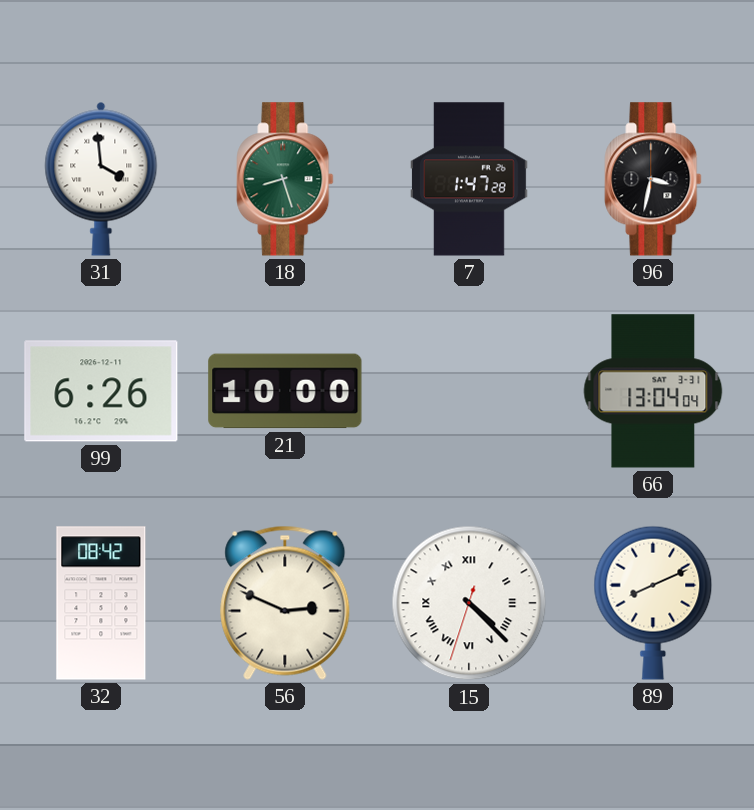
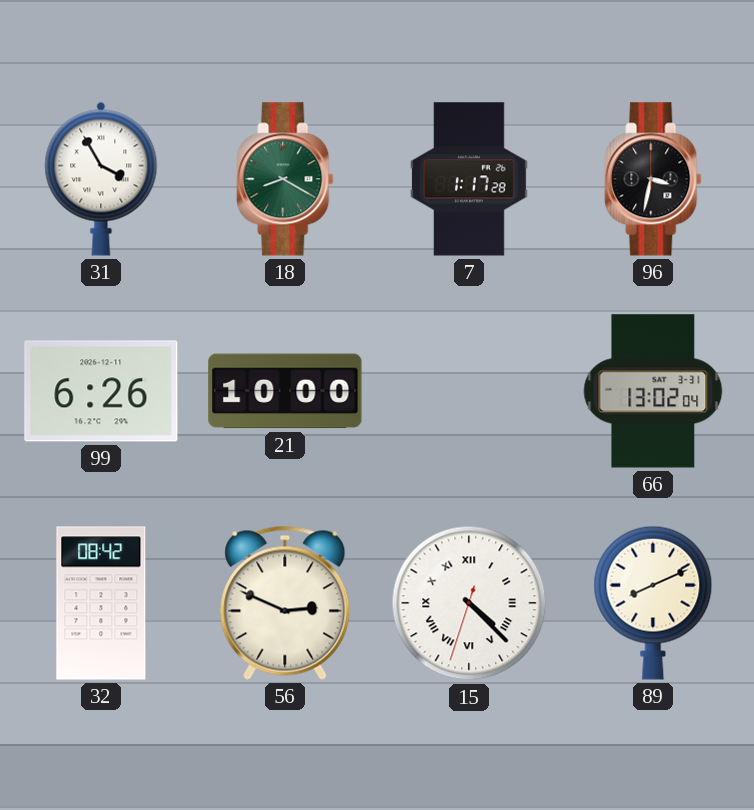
31: 3:59 -> 3:55 (101, 179)
18: 8:27 -> 8:20 (285, 179)
7: 1:47 -> 1:17 (470, 179)
66: 13:04 -> 13:02 (653, 391)
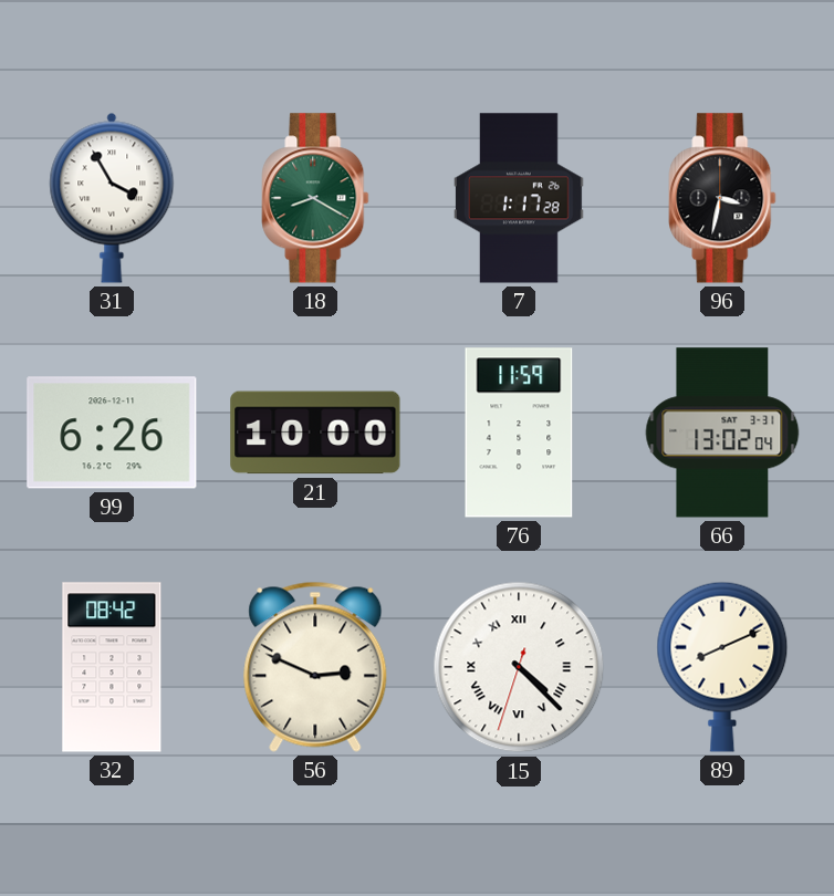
76: none -> 11:59 (519, 433)
